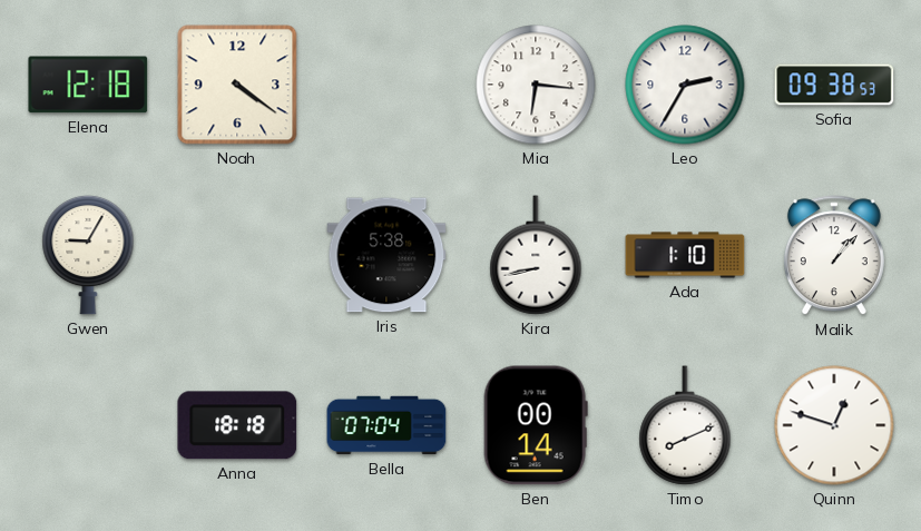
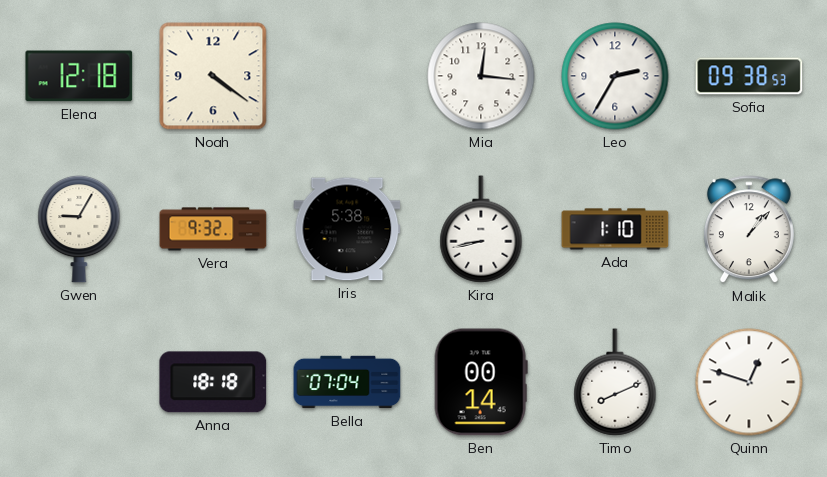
Mia: 6:16 -> 12:16 (481, 76)
Vera: none -> 9:32 (213, 229)
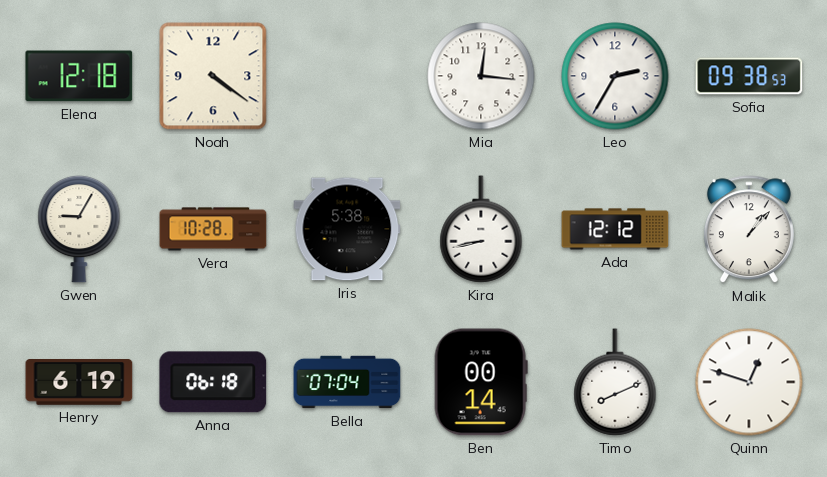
Vera: 9:32 -> 10:28 (213, 229)
Ada: 1:10 -> 12:12 (615, 229)
Henry: none -> 6:19 (79, 383)
Anna: 18:18 -> 06:18 (213, 382)
